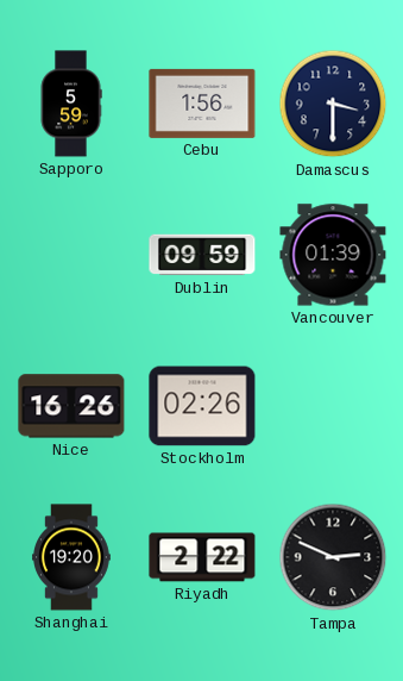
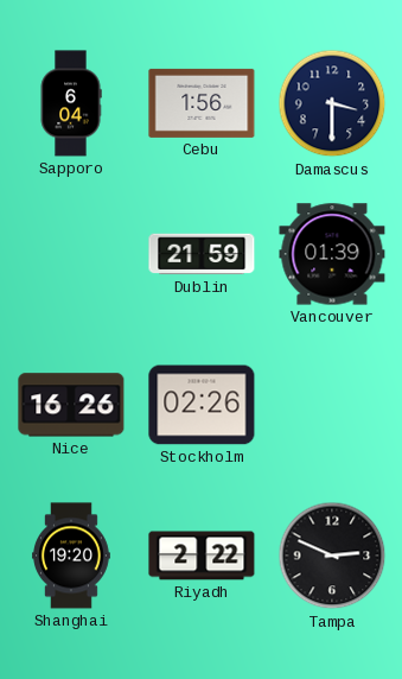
Sapporo: 5:59 -> 6:04 (71, 103)
Dublin: 09:59 -> 21:59 (202, 254)
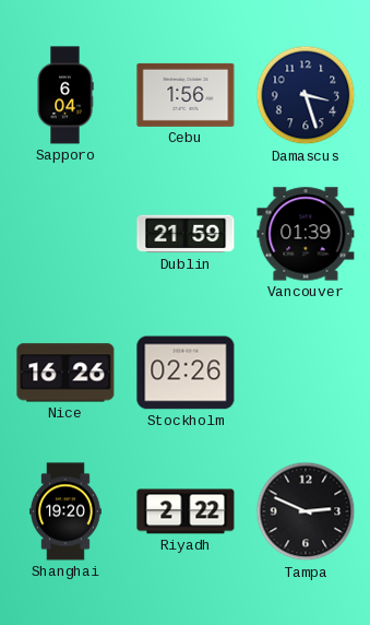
Damascus: 3:30 -> 3:27 (306, 95)
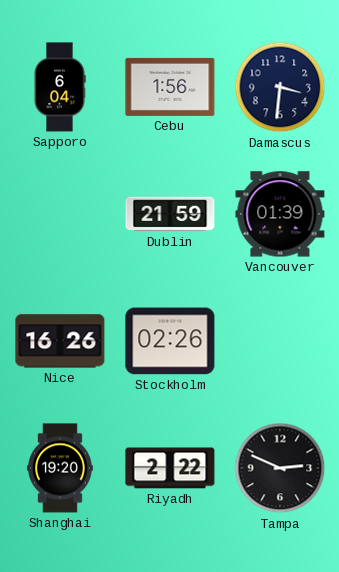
Damascus: 3:27 -> 3:31 (280, 87)
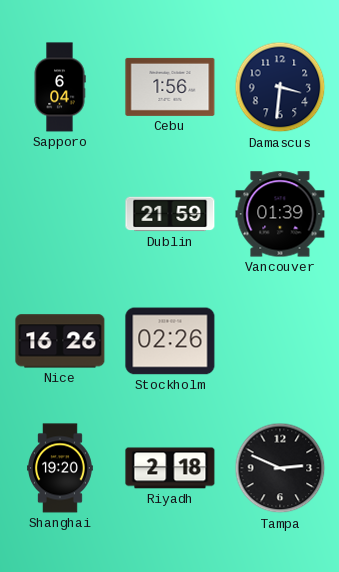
Riyadh: 2:22 -> 2:18 (170, 468)
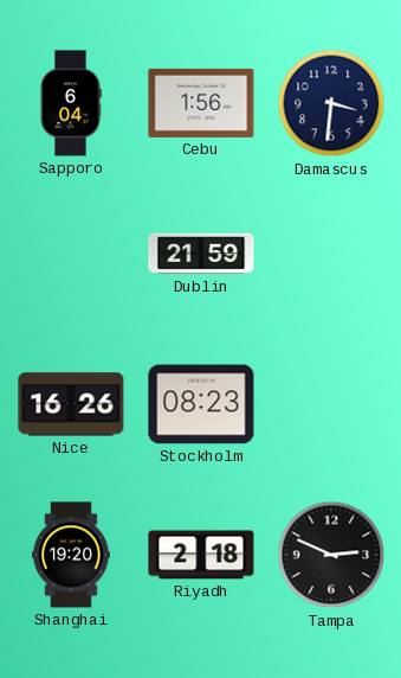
Vancouver: 01:39 -> none (280, 214)
Stockholm: 02:26 -> 08:23 (201, 404)
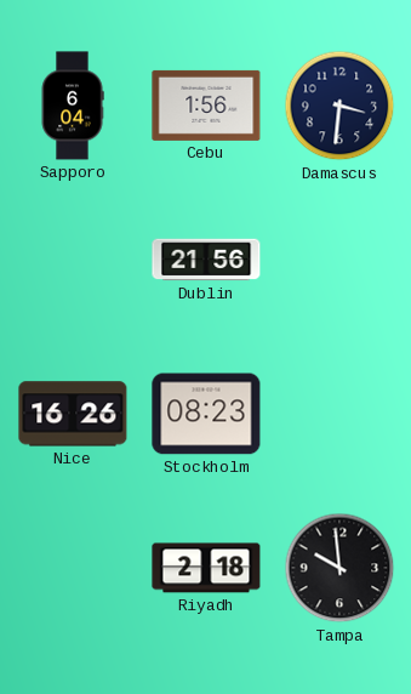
Dublin: 21:59 -> 21:56 (206, 260)
Shanghai: 19:20 -> none (72, 555)
Tampa: 2:49 -> 9:59 (339, 568)
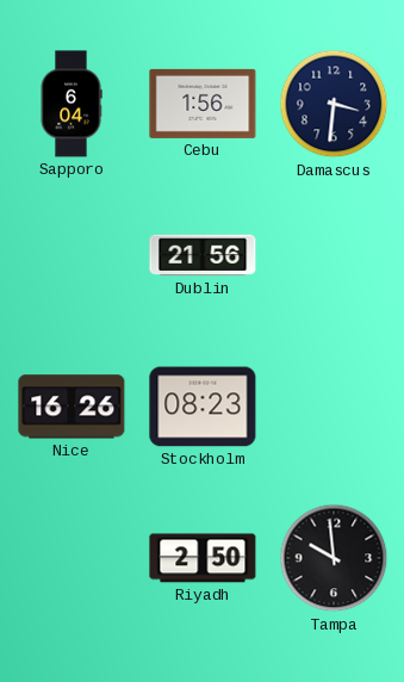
Riyadh: 2:18 -> 2:50 (203, 558)
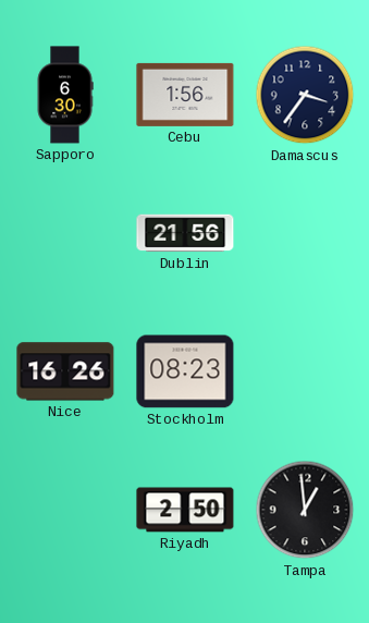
Sapporo: 6:04 -> 6:30 (65, 95)
Damascus: 3:31 -> 3:36 (305, 95)
Tampa: 9:59 -> 12:59 (305, 510)
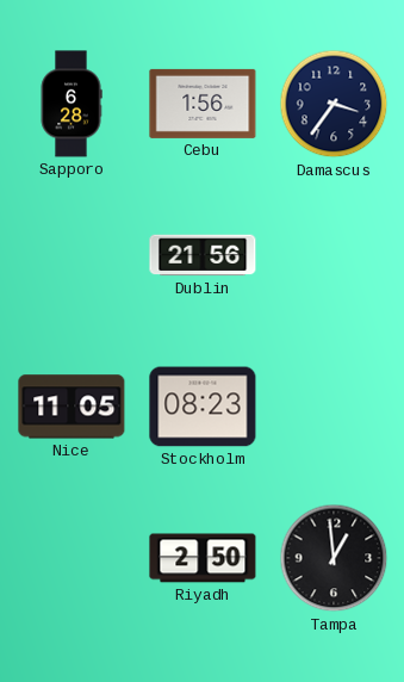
Sapporo: 6:30 -> 6:28 (72, 104)
Nice: 16:26 -> 11:05 (72, 407)
